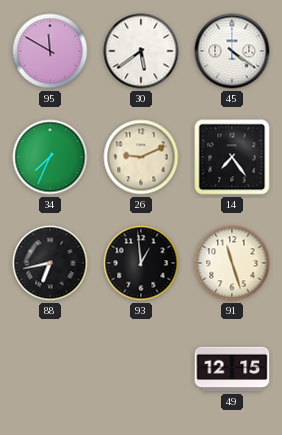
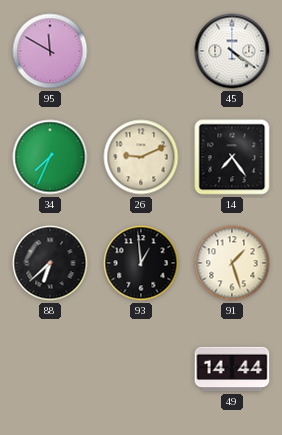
30: 5:39 -> none (141, 51)
88: 6:43 -> 6:38 (50, 263)
91: 11:27 -> 1:27 (232, 263)
49: 12:15 -> 14:44 (232, 369)
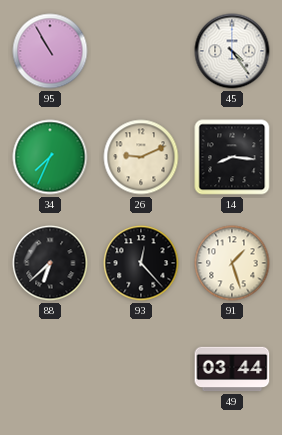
95: 11:50 -> 10:55 (50, 51)
45: 4:21 -> 4:24 (232, 51)
14: 7:24 -> 8:16 (232, 157)
93: 12:59 -> 12:23 (141, 263)
49: 14:44 -> 03:44 (232, 369)
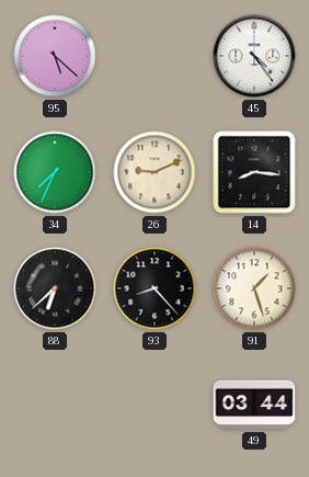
95: 10:55 -> 5:22 (55, 56)
93: 12:23 -> 8:23 (154, 288)
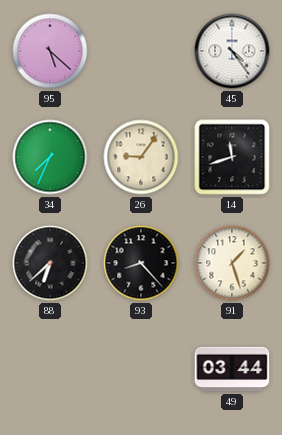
26: 9:11 -> 9:06 (141, 157)
14: 8:16 -> 11:42 (232, 157)
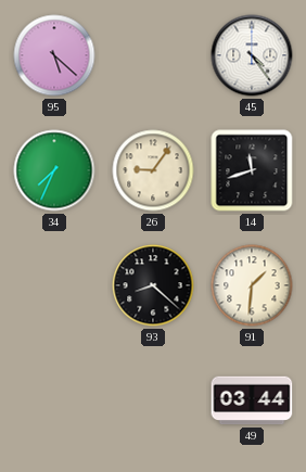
88: 6:38 -> none (50, 263)
93: 8:23 -> 8:22 (153, 285)
91: 1:27 -> 1:31 (252, 285)
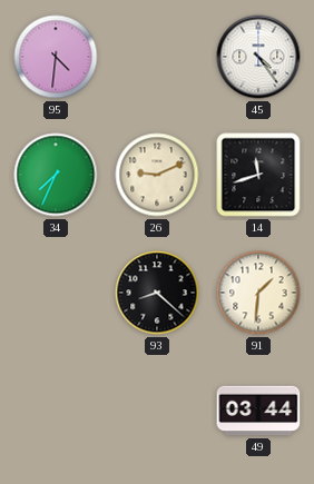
95: 5:22 -> 4:31 (56, 57)
26: 9:06 -> 9:11 (157, 175)
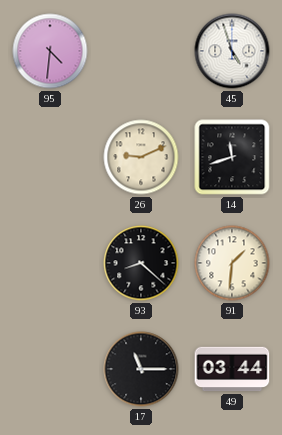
45: 4:24 -> 4:57 (232, 51)
34: 7:34 -> none (56, 175)
17: none -> 11:15 (141, 369)
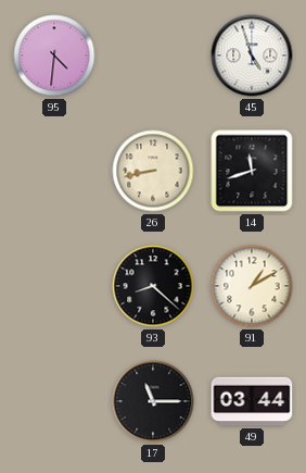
26: 9:11 -> 8:43 (153, 171)
91: 1:31 -> 1:10 (252, 286)
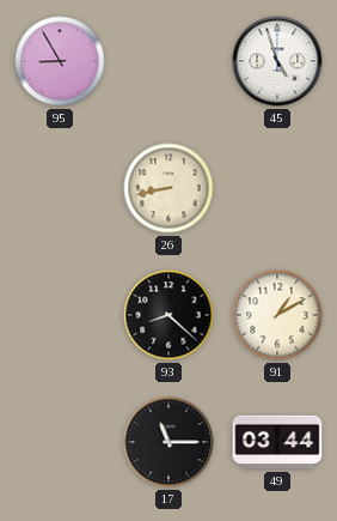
95: 4:31 -> 8:55 (60, 61)
14: 11:42 -> none (252, 171)
